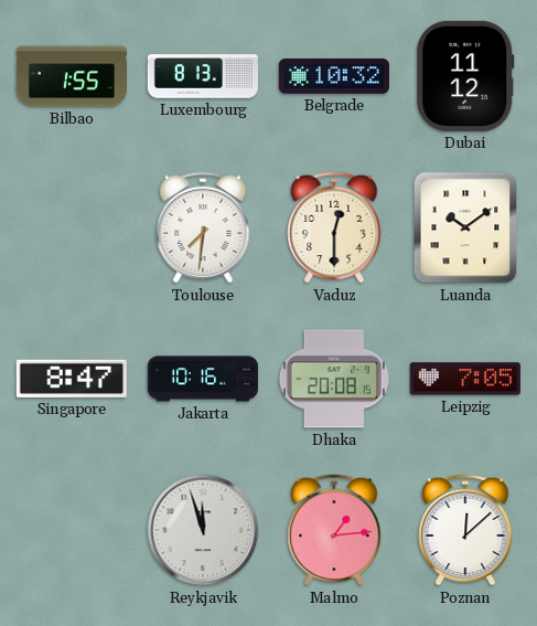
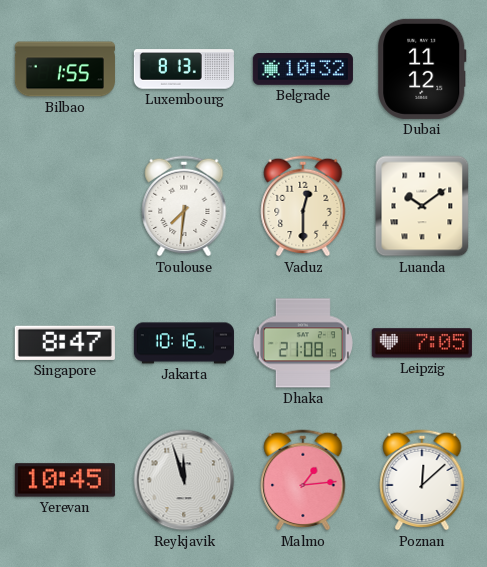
Dhaka: 20:08 -> 21:08 (303, 343)
Yerevan: none -> 10:45 (65, 480)
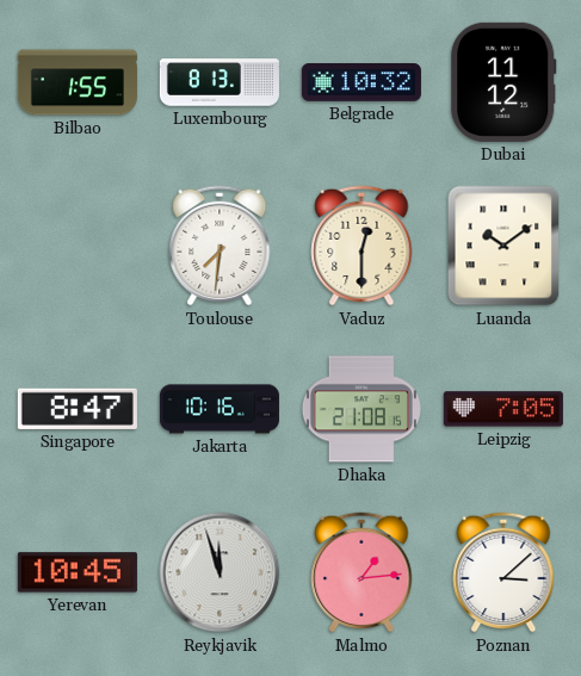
Poznan: 12:08 -> 3:08 (503, 572)
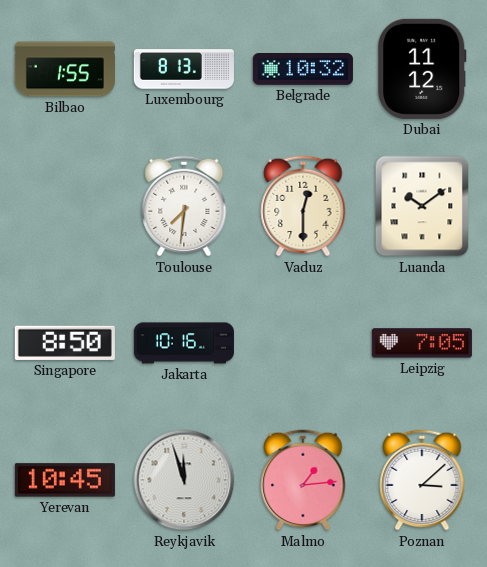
Singapore: 8:47 -> 8:50 (65, 343)
Dhaka: 21:08 -> none (361, 409)
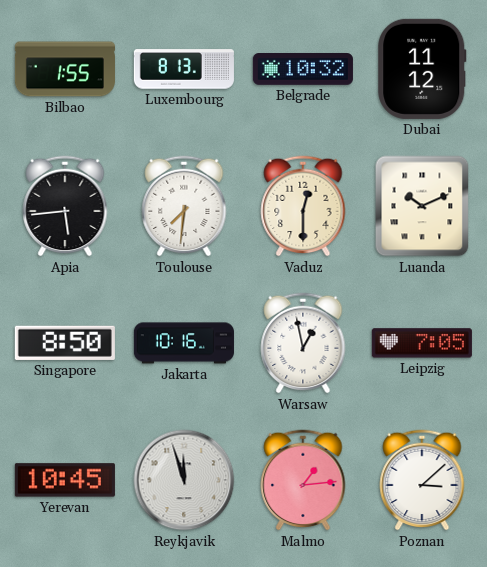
Apia: none -> 5:44 (65, 206)
Luanda: 10:09 -> 10:11 (422, 206)
Warsaw: none -> 12:58 (303, 343)
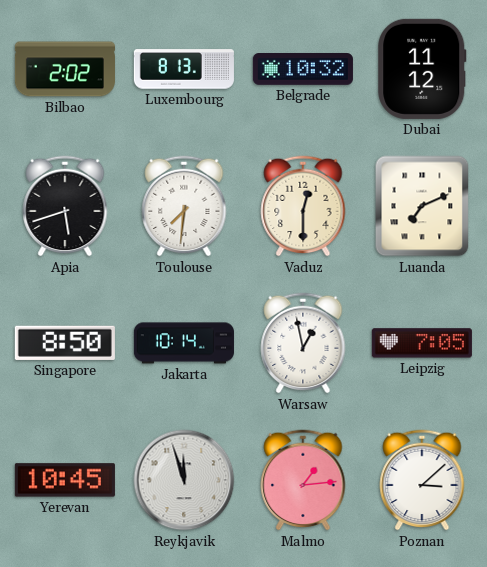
Bilbao: 1:55 -> 2:02 (65, 69)
Apia: 5:44 -> 5:42 (65, 206)
Luanda: 10:11 -> 7:11 (422, 206)
Jakarta: 10:16 -> 10:14 (184, 343)
